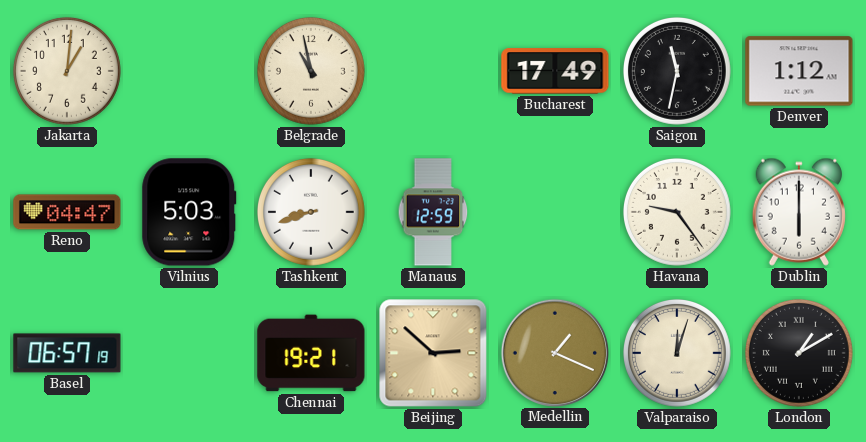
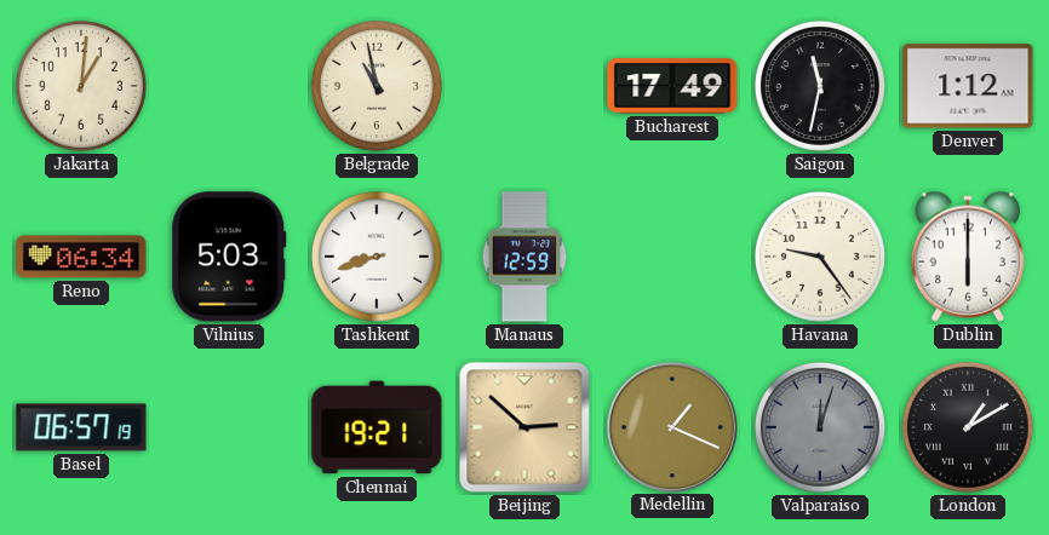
Reno: 04:47 -> 06:34 (81, 257)
Valparaiso dial: cream -> grey (820, 427)
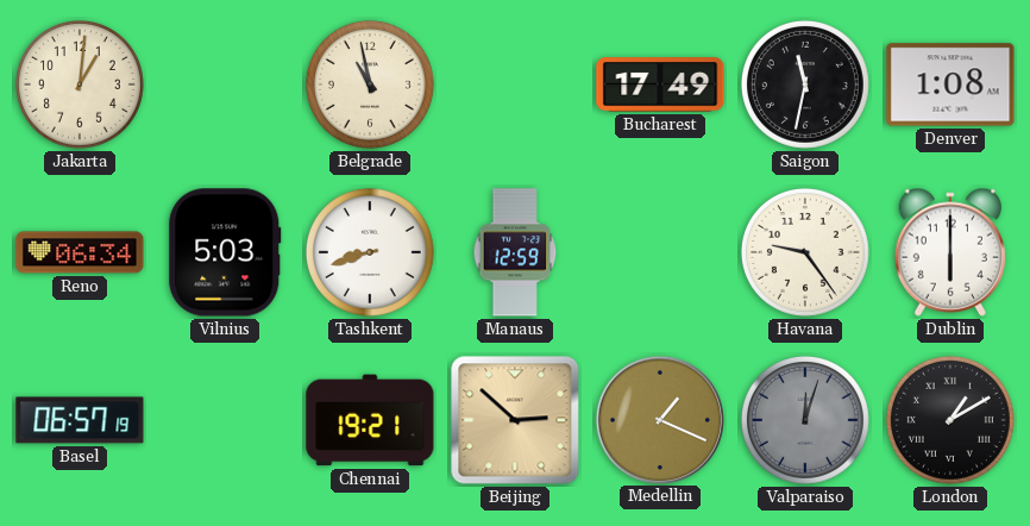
Denver: 1:12 -> 1:08 (950, 84)
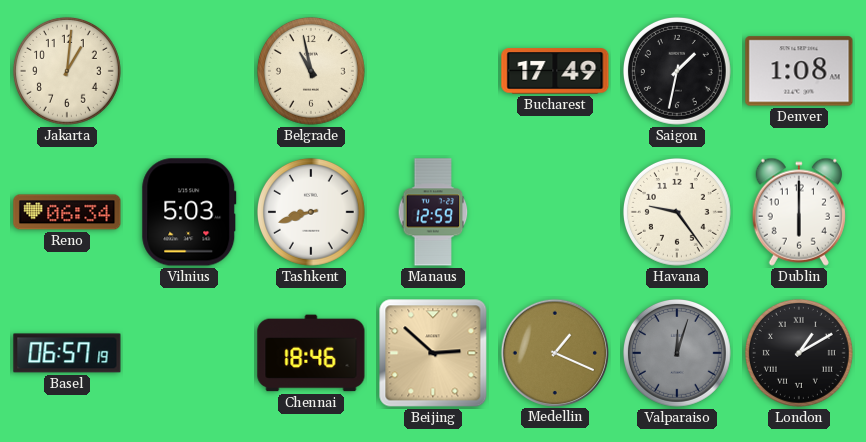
Saigon: 11:32 -> 1:32 (677, 71)
Chennai: 19:21 -> 18:46 (311, 353)
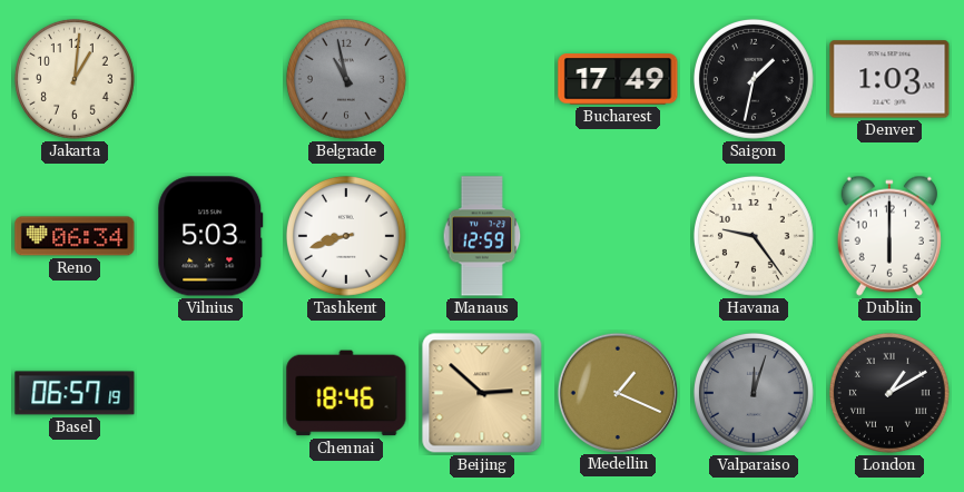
Belgrade dial: cream -> grey (346, 79)
Denver: 1:08 -> 1:03 (889, 79)
